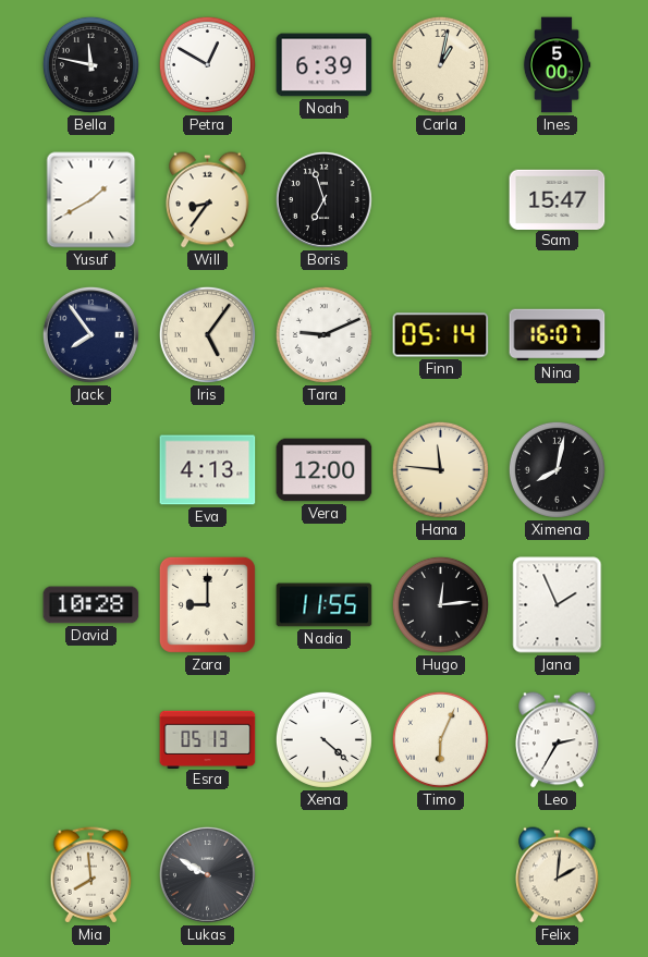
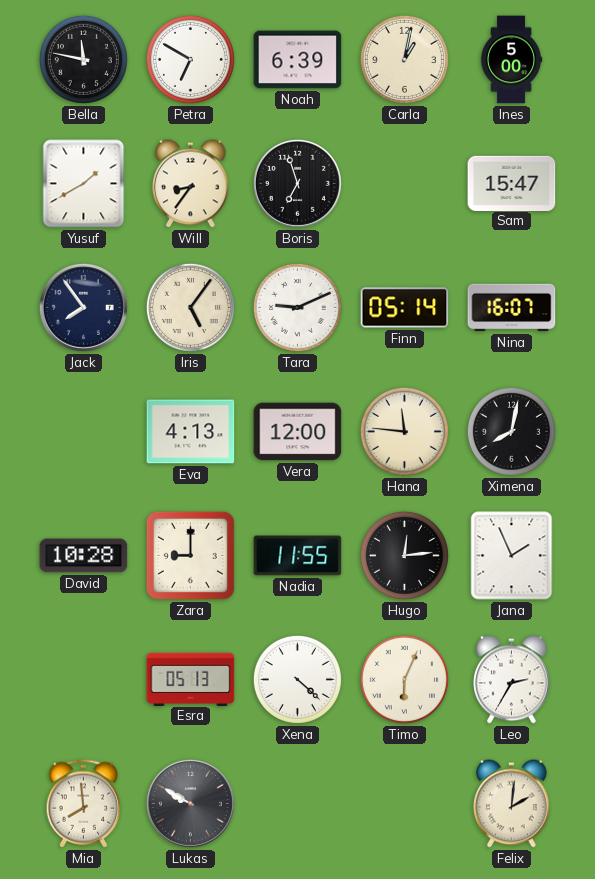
Petra: 12:50 -> 6:50 (190, 59)
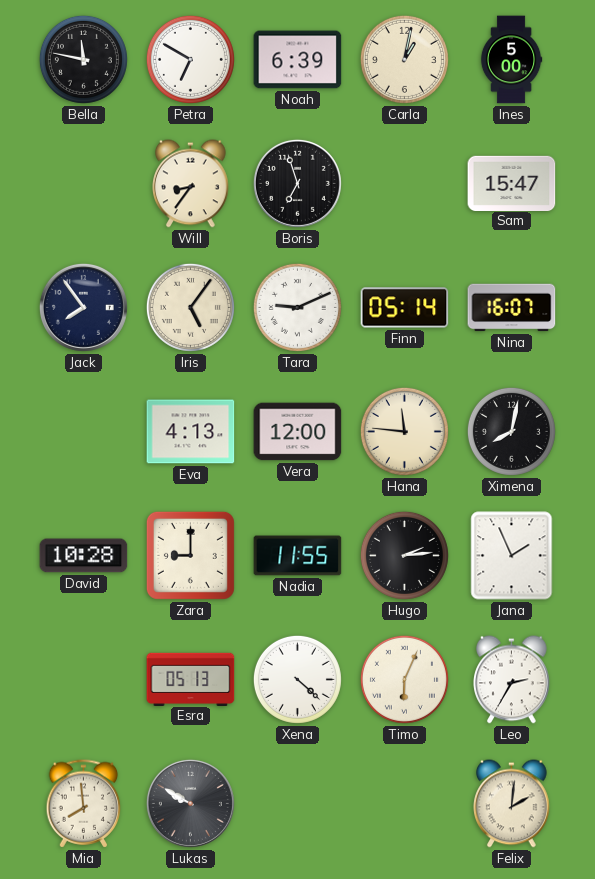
Yusuf: 1:40 -> none (84, 184)
Hugo: 12:14 -> 2:14 (404, 555)
